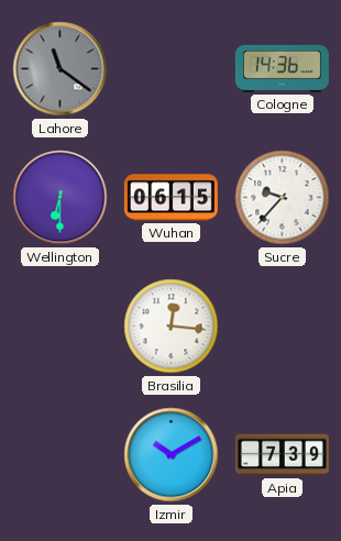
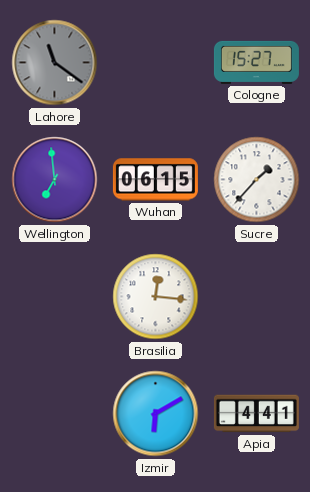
Cologne: 14:36 -> 15:27 (256, 62)
Wellington: 6:30 -> 6:59 (55, 180)
Sucre: 9:37 -> 1:37 (257, 180)
Izmir: 10:10 -> 6:10 (156, 414)
Apia: 7:39 -> 4:41 (256, 414)
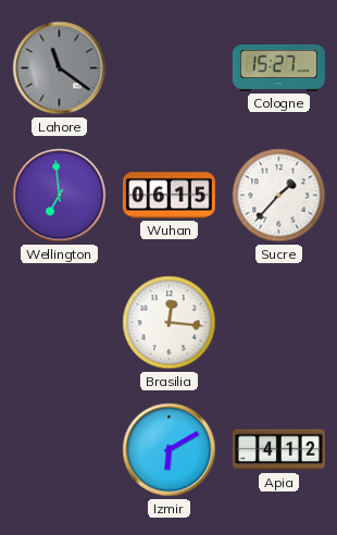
Apia: 4:41 -> 4:12 (278, 450)
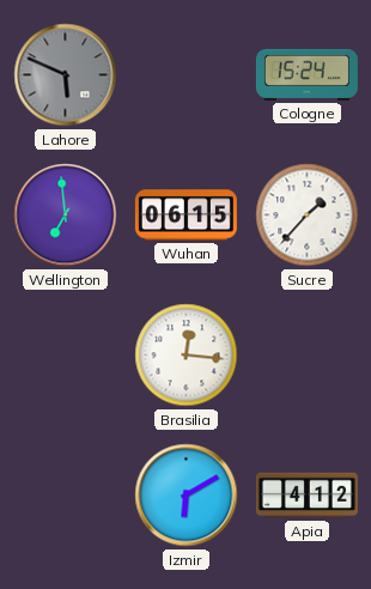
Lahore: 11:21 -> 5:49 (66, 75)
Cologne: 15:27 -> 15:24 (306, 74)
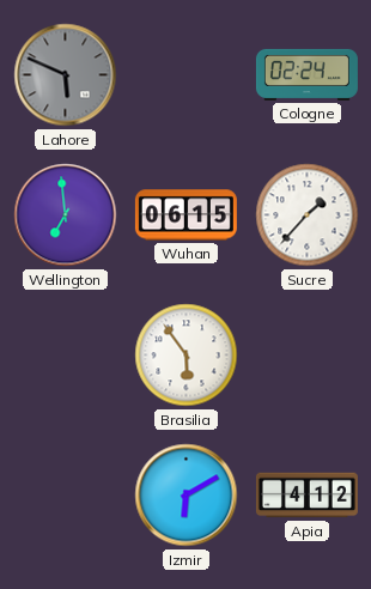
Cologne: 15:24 -> 02:24 (306, 74)
Brasilia: 12:16 -> 5:54 (187, 356)
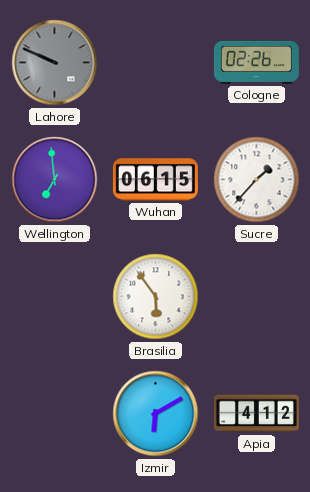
Lahore: 5:49 -> 9:49 (55, 63)
Cologne: 02:24 -> 02:26 (256, 62)
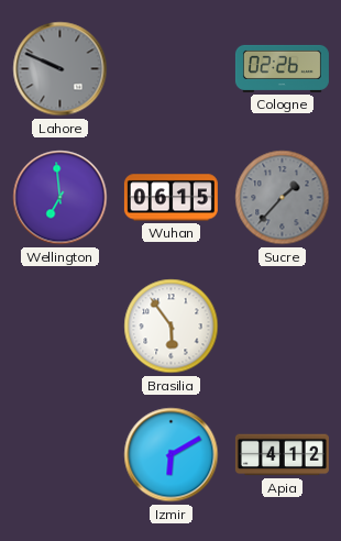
Sucre dial: white -> grey (283, 198)
